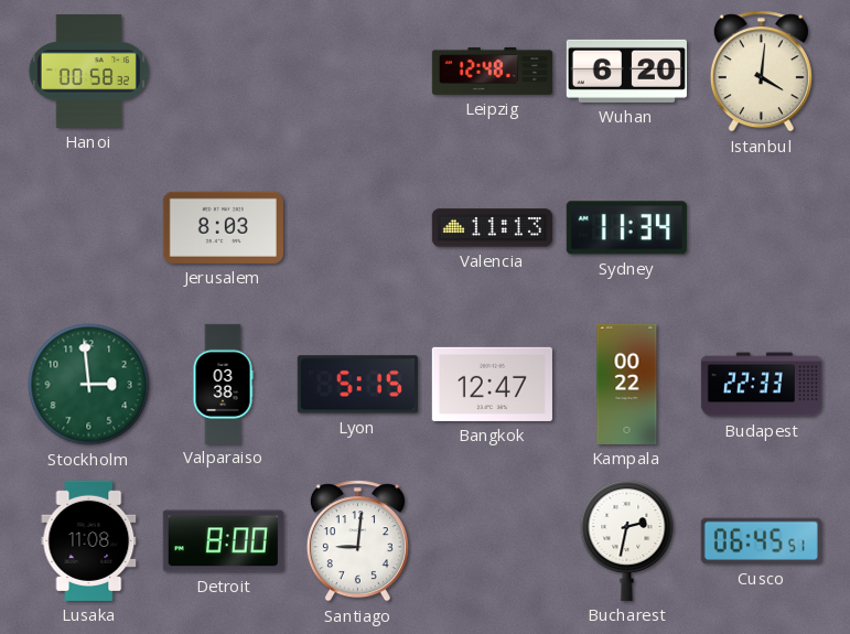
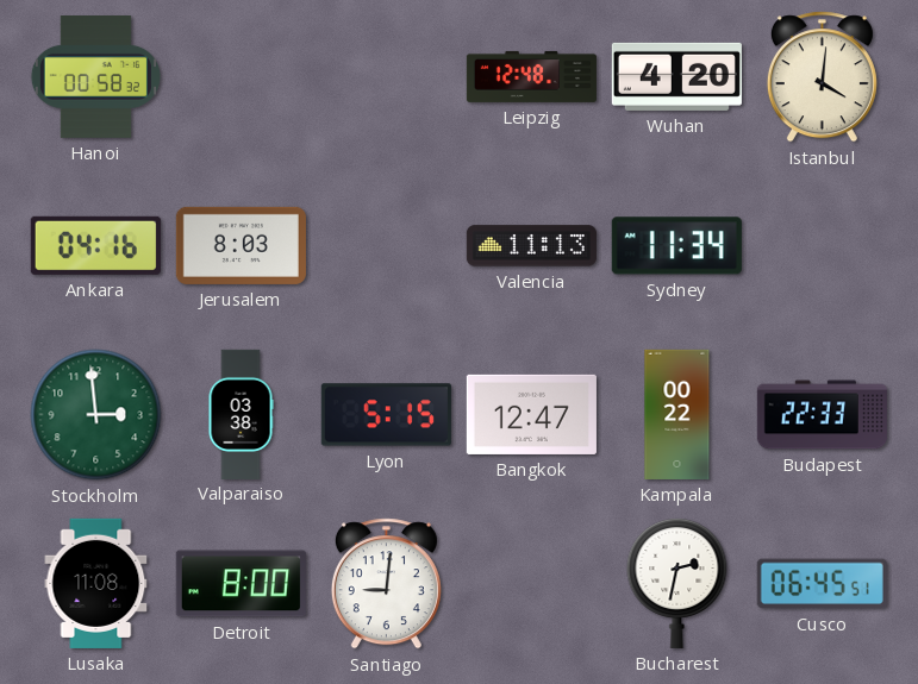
Wuhan: 6:20 -> 4:20 (676, 76)
Ankara: none -> 04:16 (95, 245)
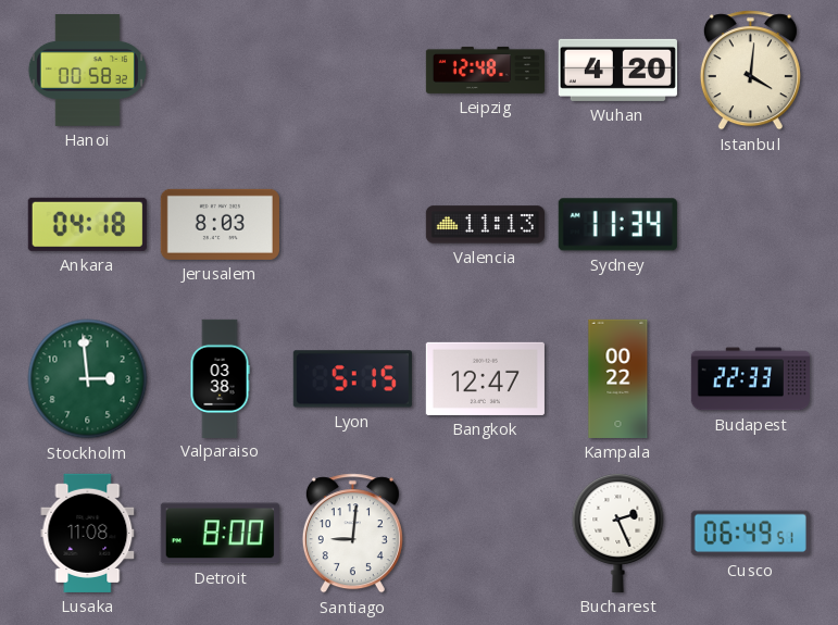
Ankara: 04:16 -> 04:18 (87, 224)
Bucharest: 2:32 -> 2:26 (618, 533)
Cusco: 06:45 -> 06:49 (750, 534)
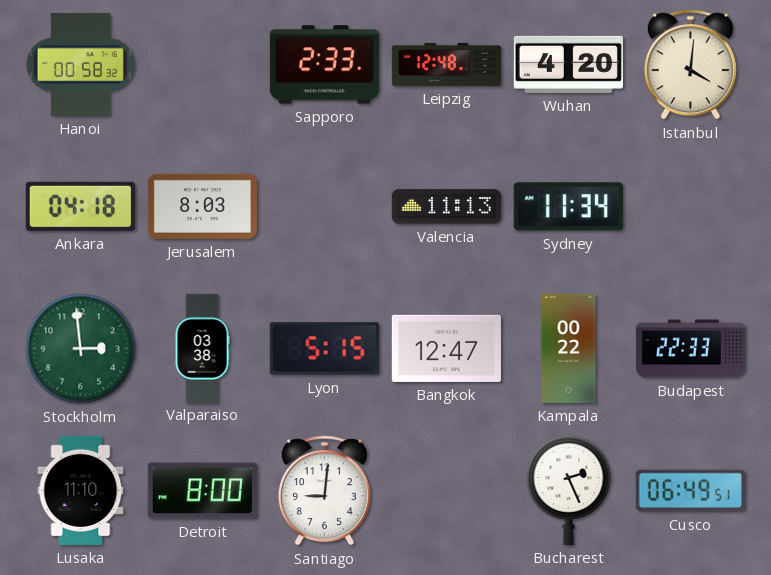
Sapporo: none -> 2:33 (324, 65)
Lusaka: 11:08 -> 11:10 (81, 490)
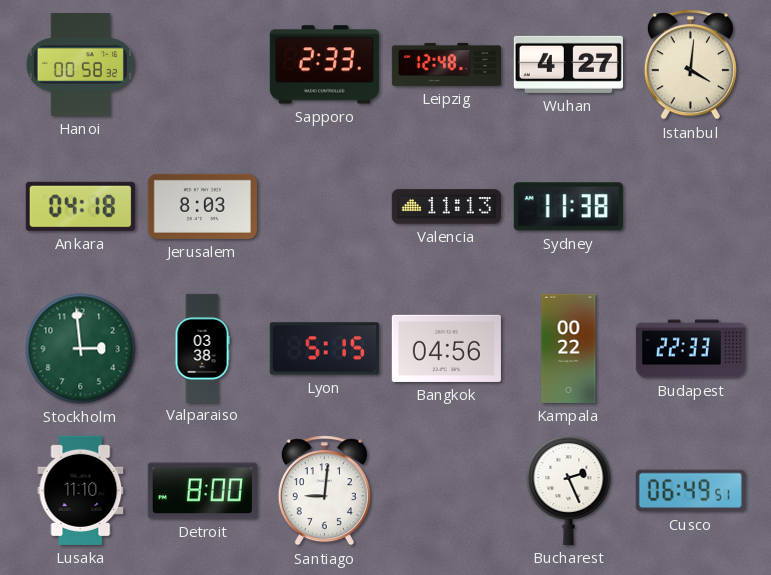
Wuhan: 4:20 -> 4:27 (568, 64)
Sydney: 11:34 -> 11:38 (568, 207)
Bangkok: 12:47 -> 04:56 (446, 348)
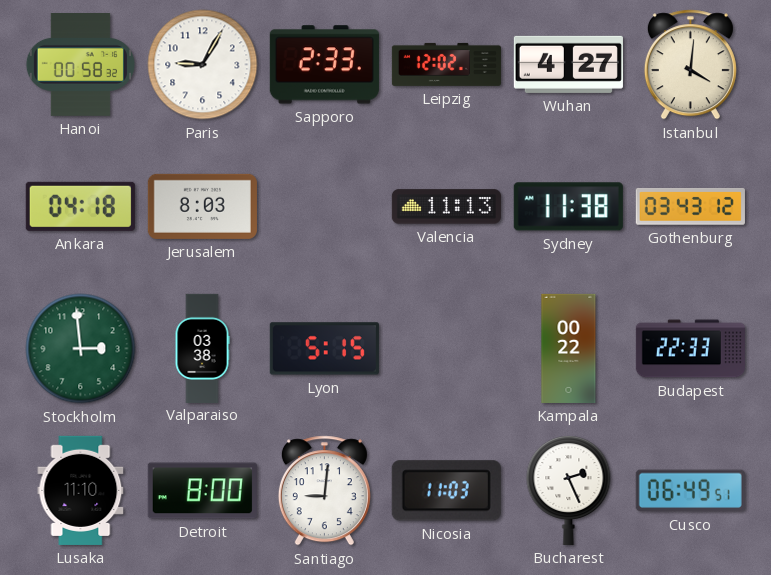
Paris: none -> 9:05 (203, 65)
Leipzig: 12:48 -> 12:02 (446, 64)
Gothenburg: none -> 03:43 (690, 207)
Bangkok: 04:56 -> none (446, 348)
Nicosia: none -> 11:03 (446, 491)
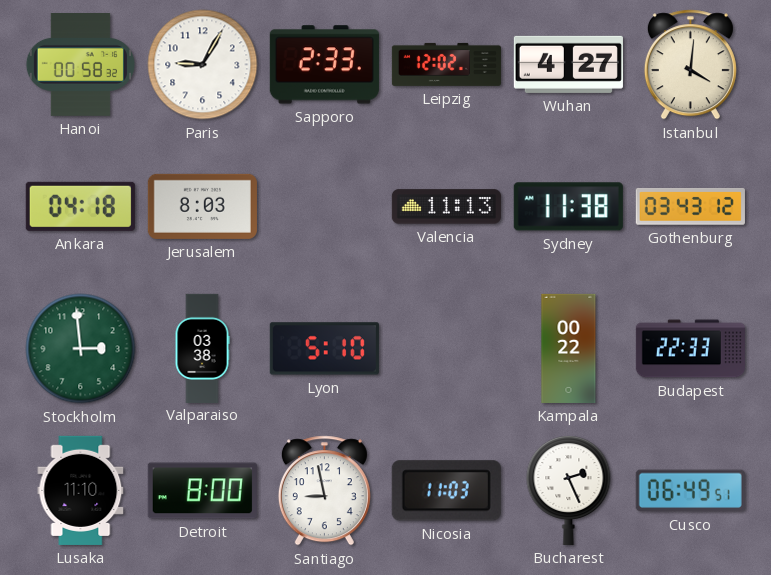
Lyon: 5:15 -> 5:10 (324, 349)
Santiago: 9:01 -> 8:58 (324, 491)
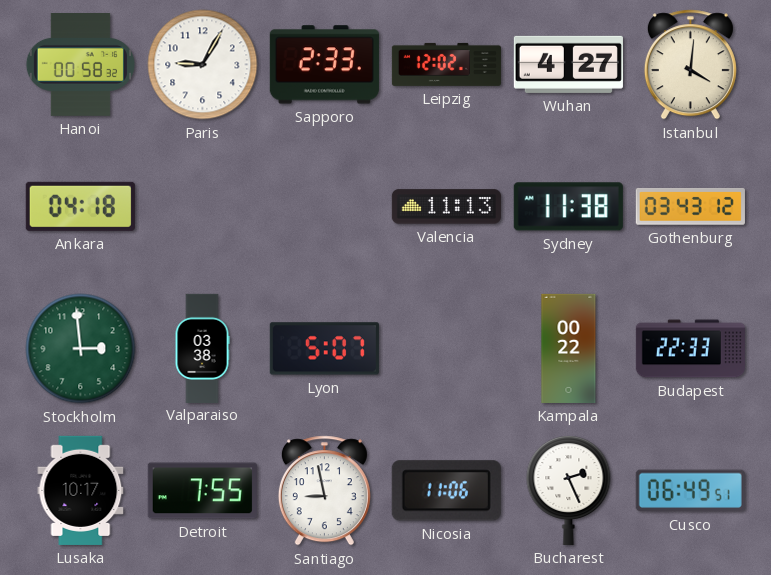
Jerusalem: 8:03 -> none (202, 206)
Lyon: 5:10 -> 5:07 (324, 349)
Lusaka: 11:10 -> 10:17 (81, 490)
Detroit: 8:00 -> 7:55 (202, 491)
Nicosia: 11:03 -> 11:06 (446, 491)
